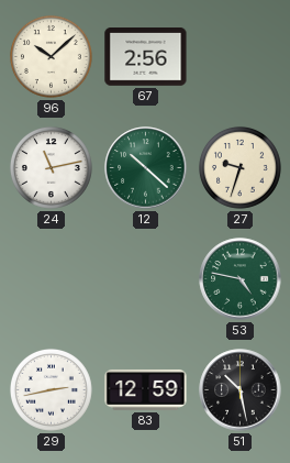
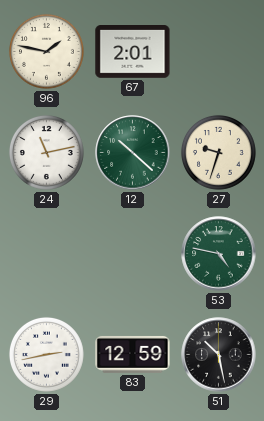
96: 10:08 -> 1:47 (46, 51)
67: 2:56 -> 2:01 (133, 52)
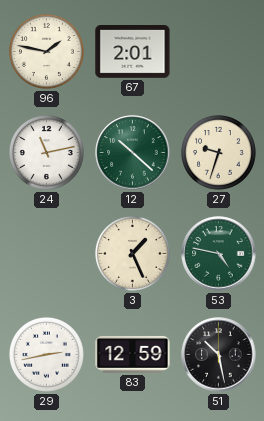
3: none -> 1:26 (132, 253)
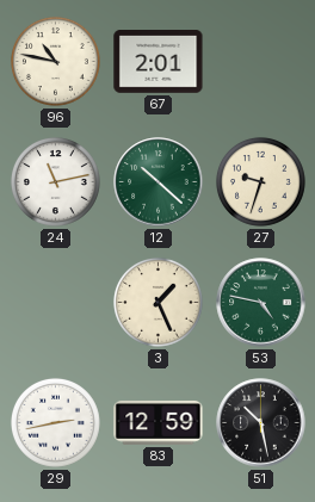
96: 1:47 -> 10:47 (55, 61)
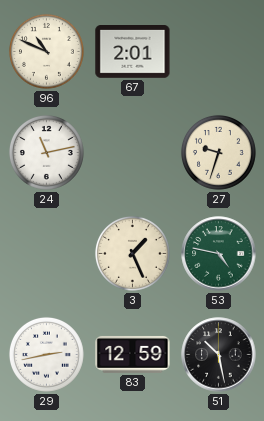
96: 10:47 -> 10:49 (46, 51)
12: 10:22 -> none (159, 182)
